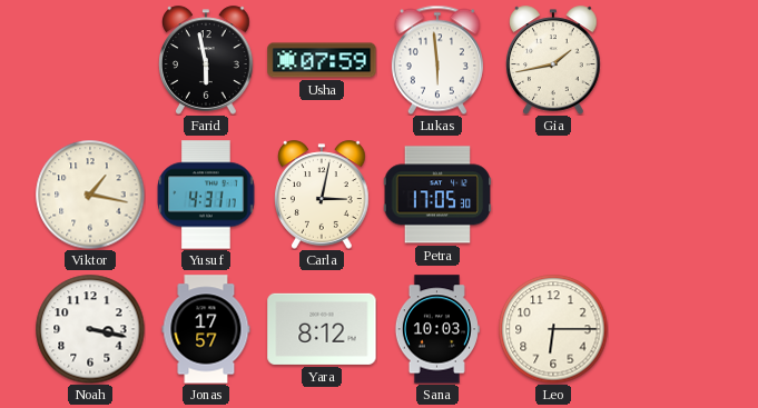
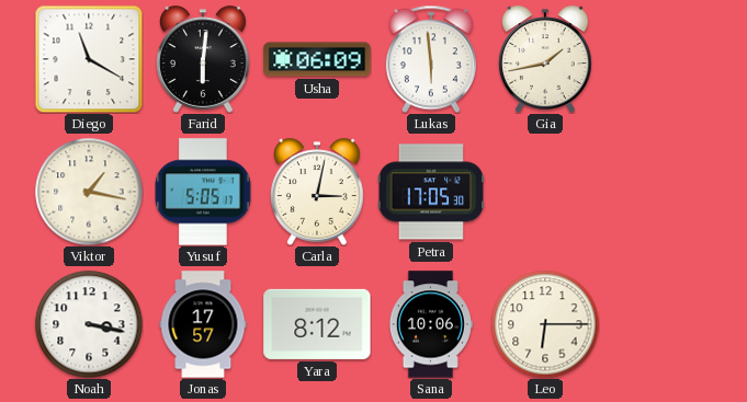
Diego: none -> 11:20 (89, 59)
Farid: 5:58 -> 6:01 (203, 59)
Usha: 07:59 -> 06:09 (317, 59)
Yusuf: 4:31 -> 5:05 (203, 192)
Sana: 10:03 -> 10:06 (430, 324)
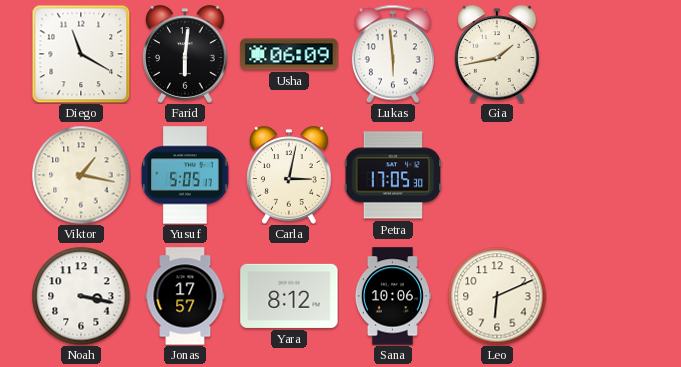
Leo: 6:15 -> 6:11 (497, 296)
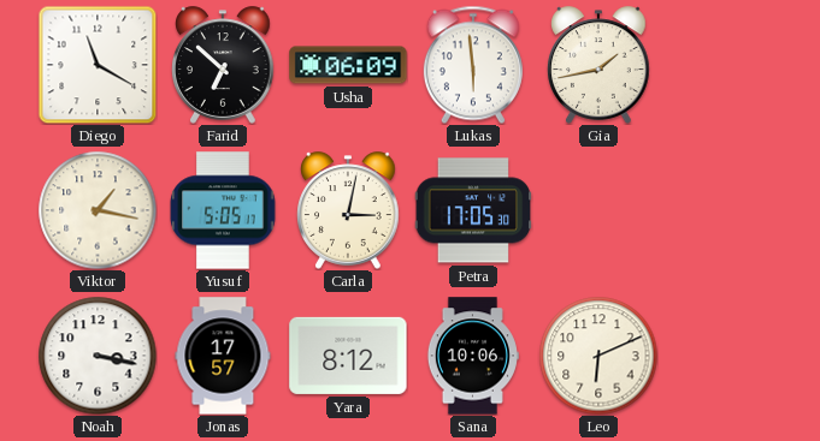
Farid: 6:01 -> 6:52 (223, 65)
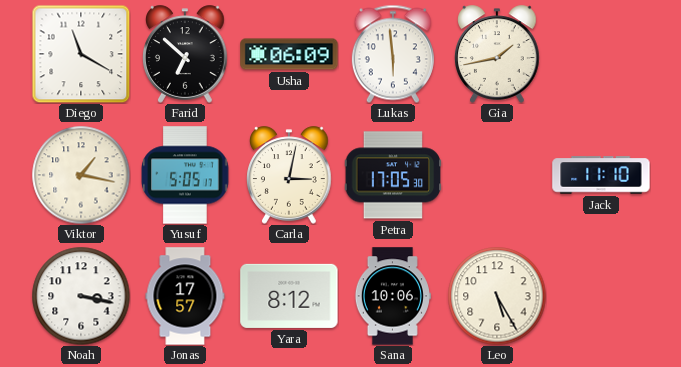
Jack: none -> 11:10 (601, 175)
Leo: 6:11 -> 5:25 (497, 296)
